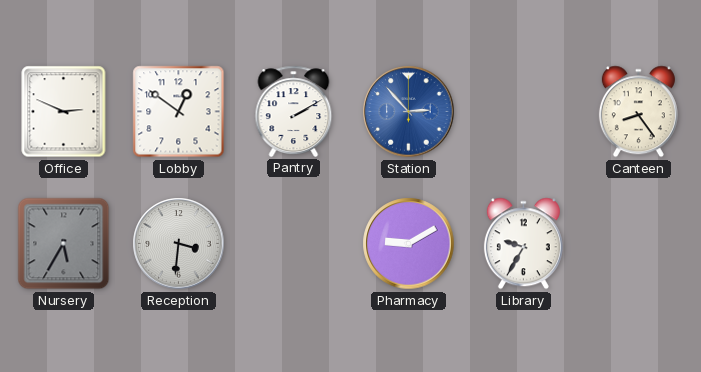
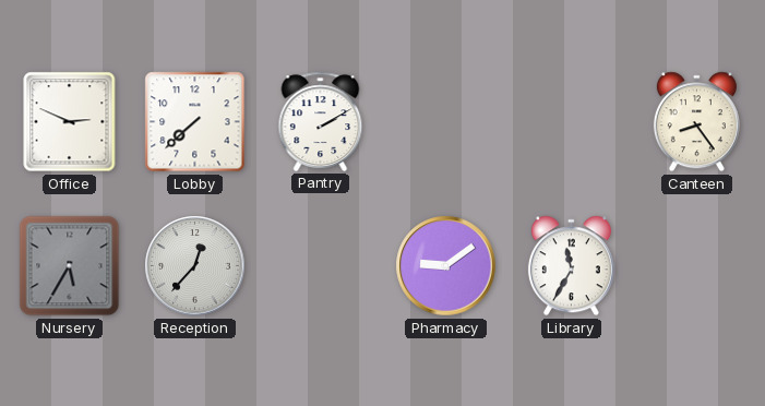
Lobby: 12:51 -> 7:38 (195, 122)
Station: 2:53 -> none (409, 112)
Reception: 3:31 -> 12:37 (195, 266)
Pharmacy: 9:10 -> 9:09 (446, 266)
Library: 9:35 -> 11:35 (571, 266)
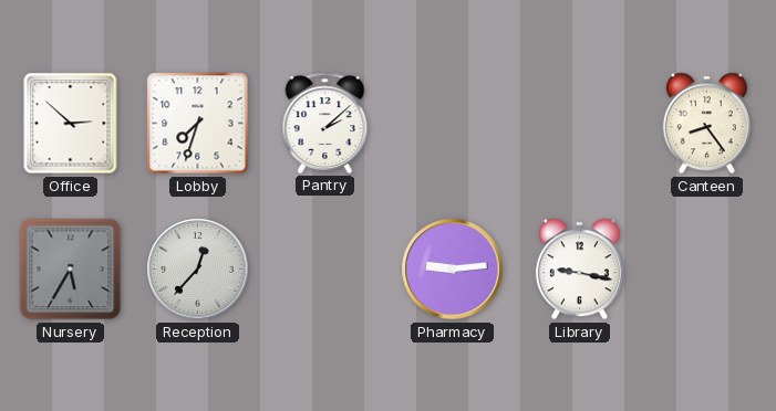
Office: 2:49 -> 2:52 (71, 124)
Lobby: 7:38 -> 7:33 (198, 124)
Pantry: 2:10 -> 2:08 (325, 123)
Pharmacy: 9:09 -> 9:14 (453, 270)
Library: 11:35 -> 9:17 (579, 270)
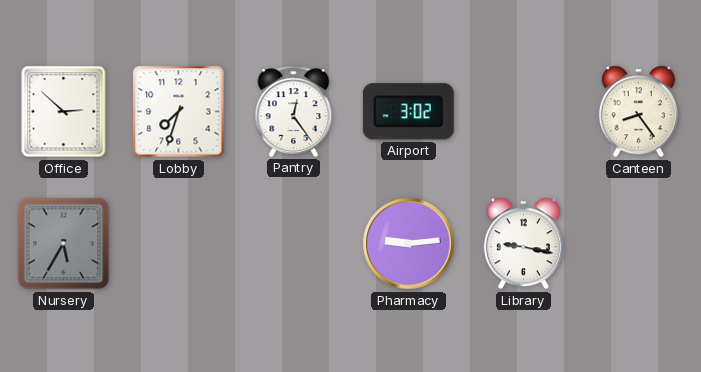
Pantry: 2:08 -> 12:24 (294, 111)
Airport: none -> 3:02 (408, 112)
Reception: 12:37 -> none (198, 270)
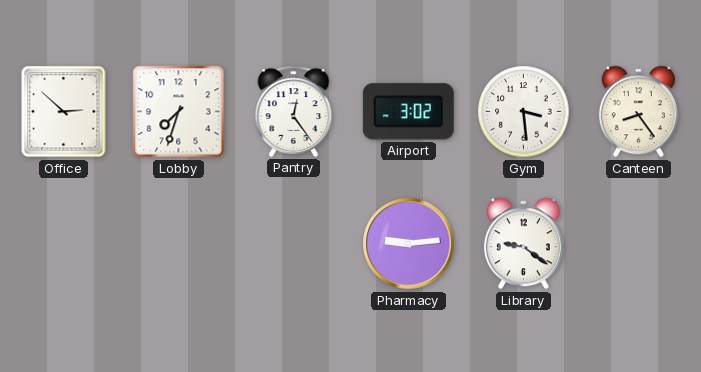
Gym: none -> 3:29 (524, 112)
Nursery: 5:35 -> none (64, 244)
Library: 9:17 -> 9:21 (523, 244)
